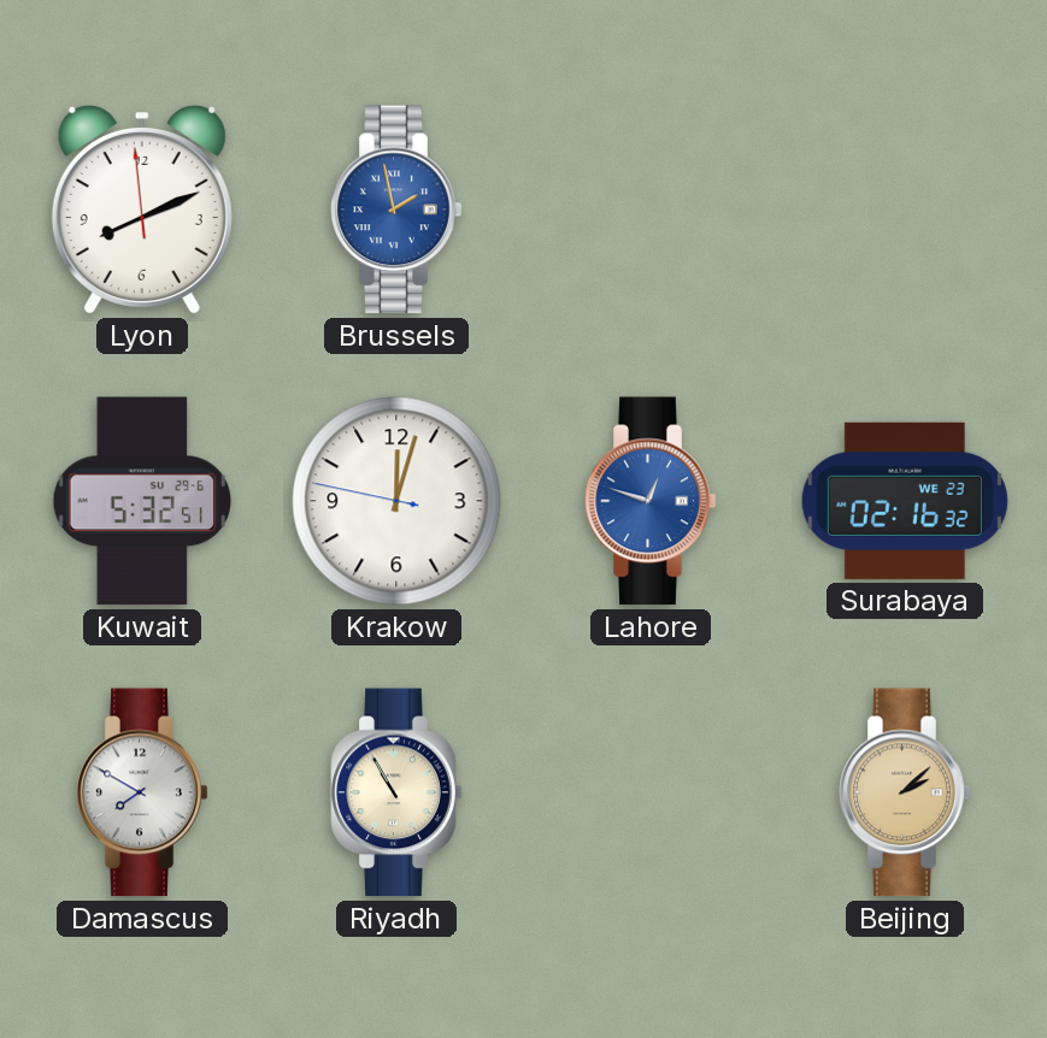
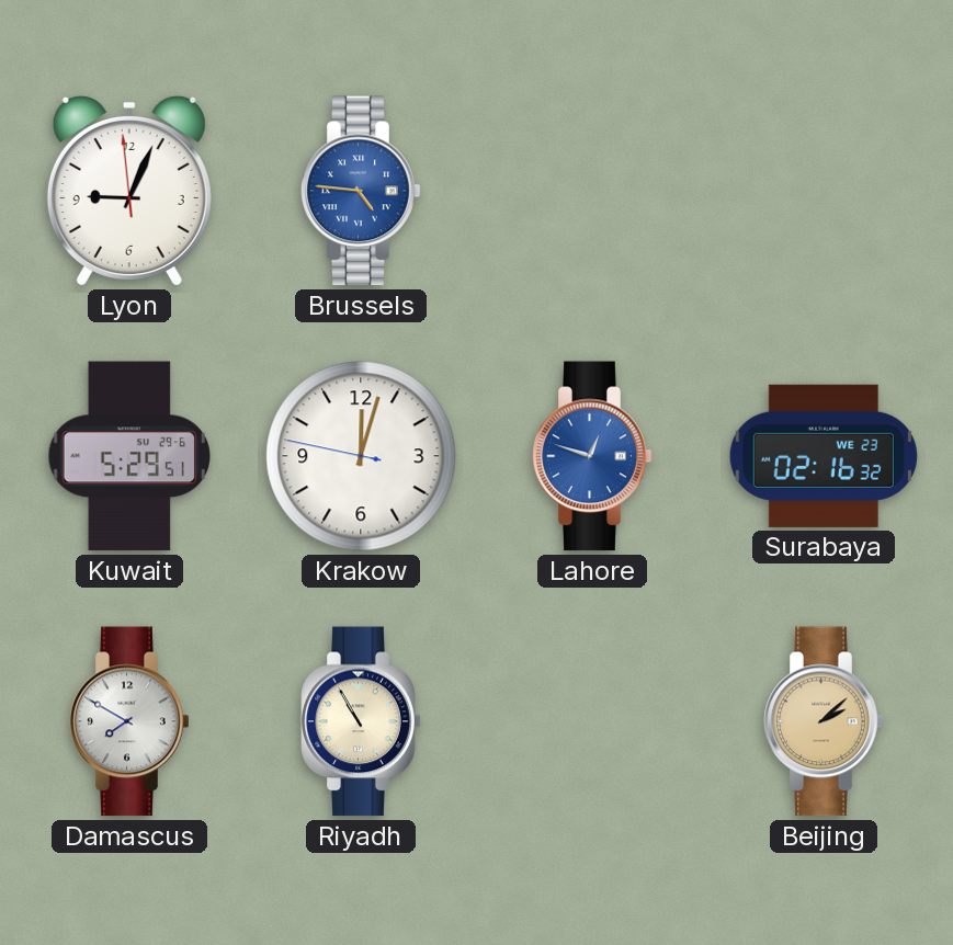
Lyon: 8:10 -> 9:03 (129, 191)
Brussels: 1:58 -> 4:46 (361, 191)
Kuwait: 5:32 -> 5:29 (128, 456)
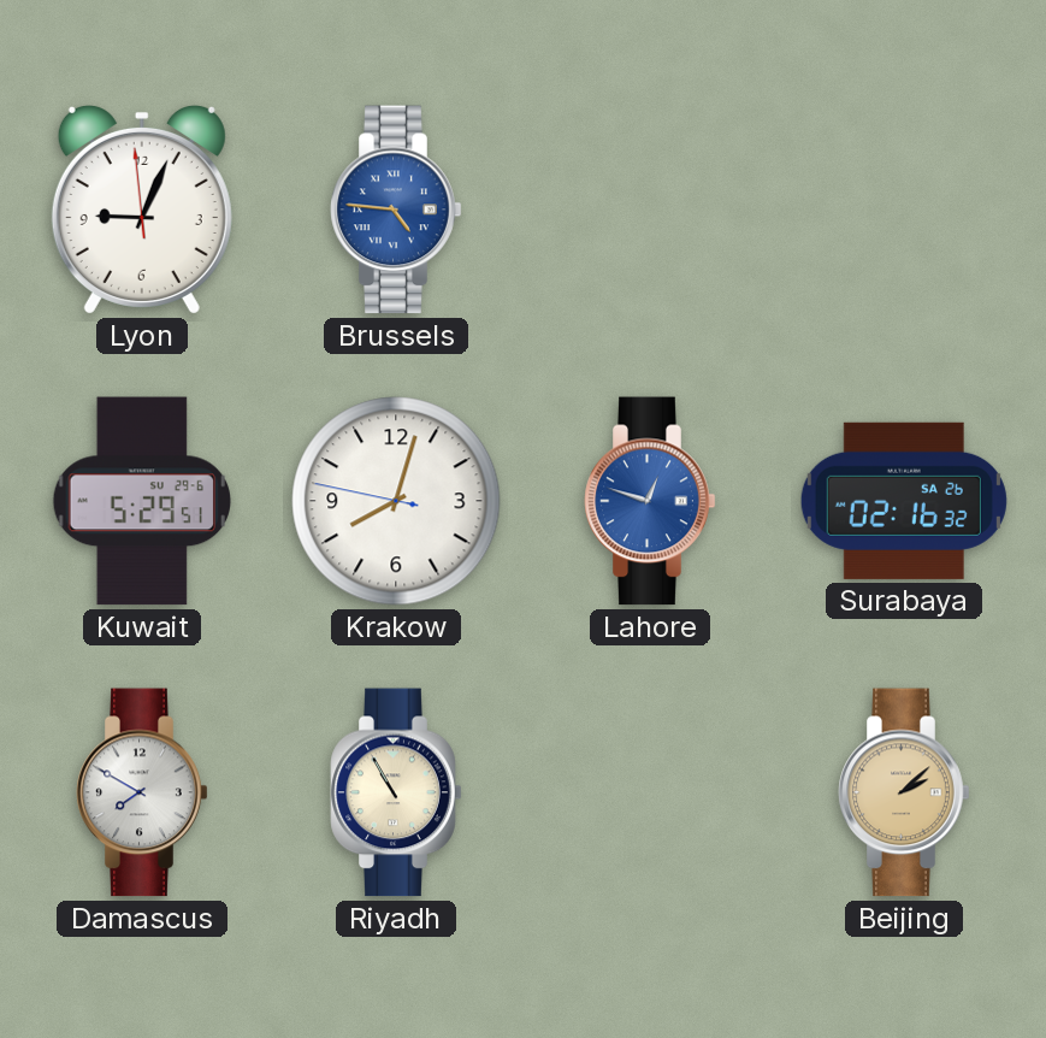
Krakow: 12:02 -> 8:02 (396, 501)
Surabaya date: WE 23 -> SA 26 (904, 501)
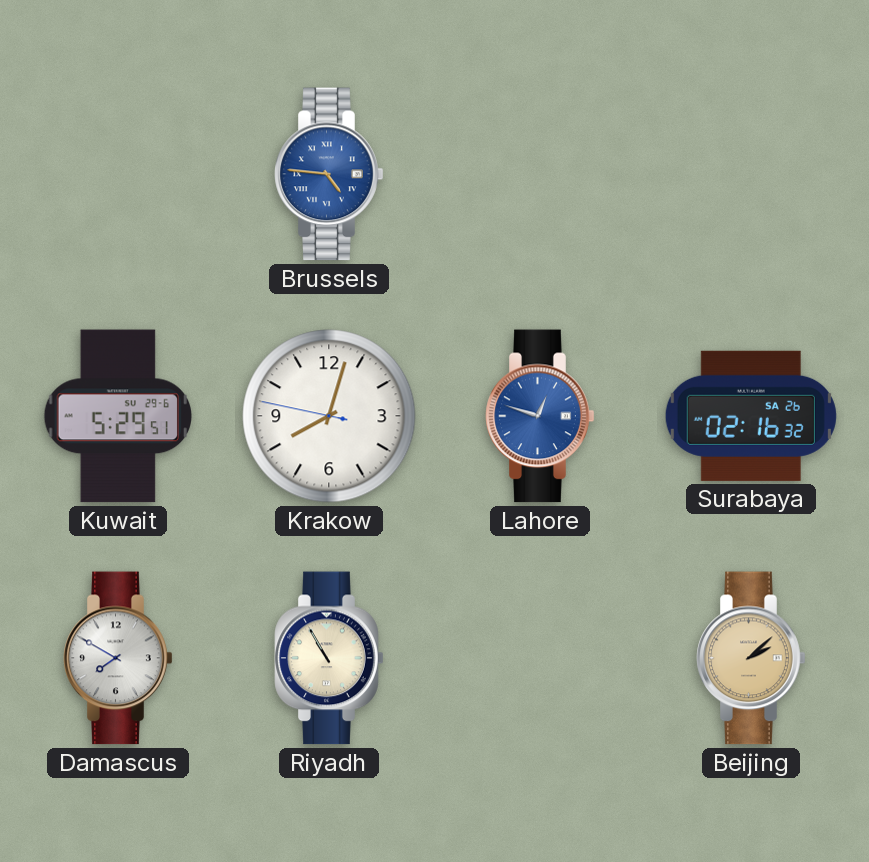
Lyon: 9:03 -> none (142, 210)
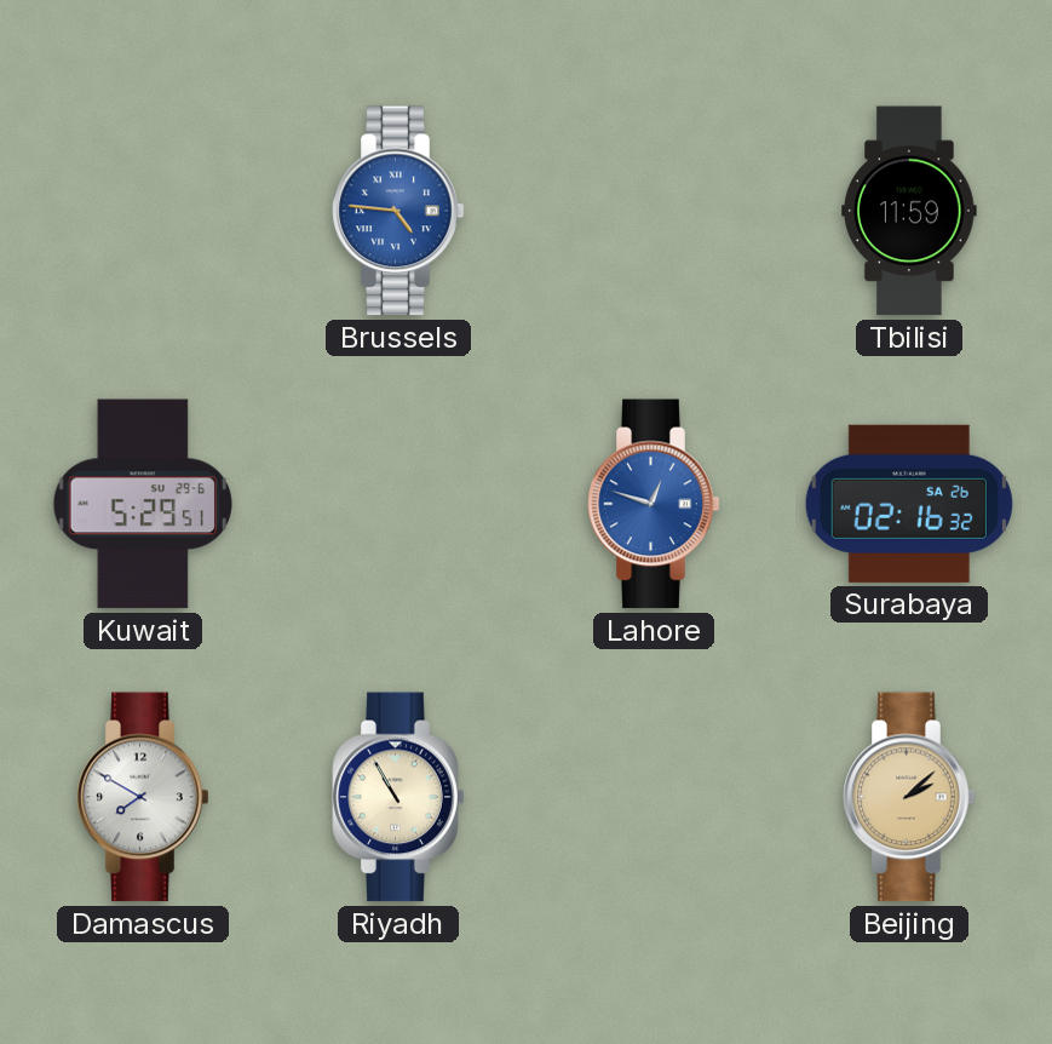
Tbilisi: none -> 11:59 (910, 211)
Krakow: 8:02 -> none (329, 416)
